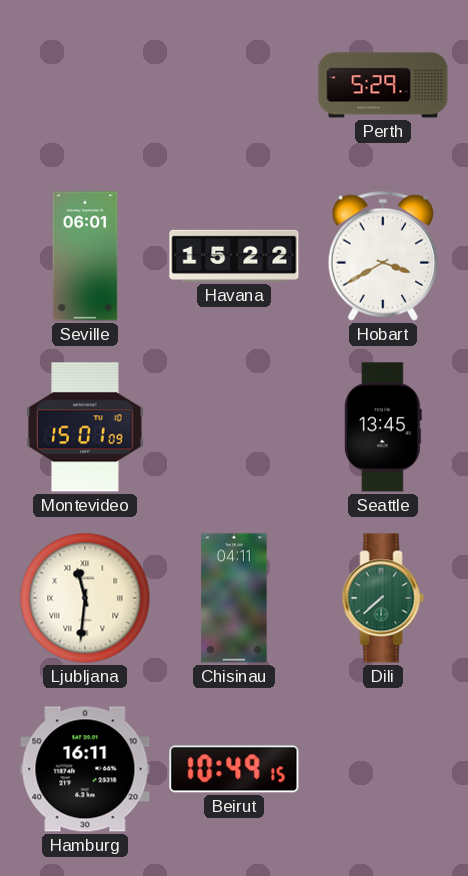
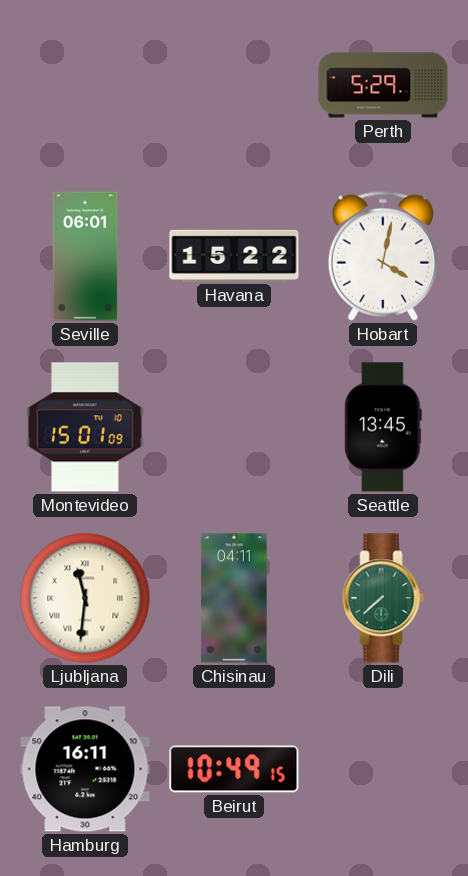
Hobart: 3:40 -> 4:02 (382, 256)
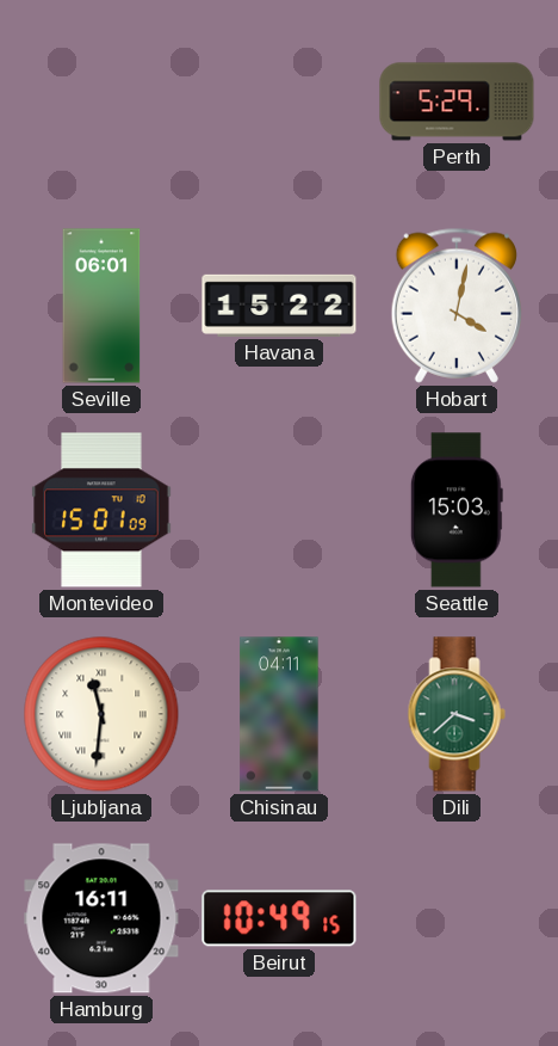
Seattle: 13:45 -> 15:03 (457, 510)
Dili: 7:38 -> 3:38 (457, 714)
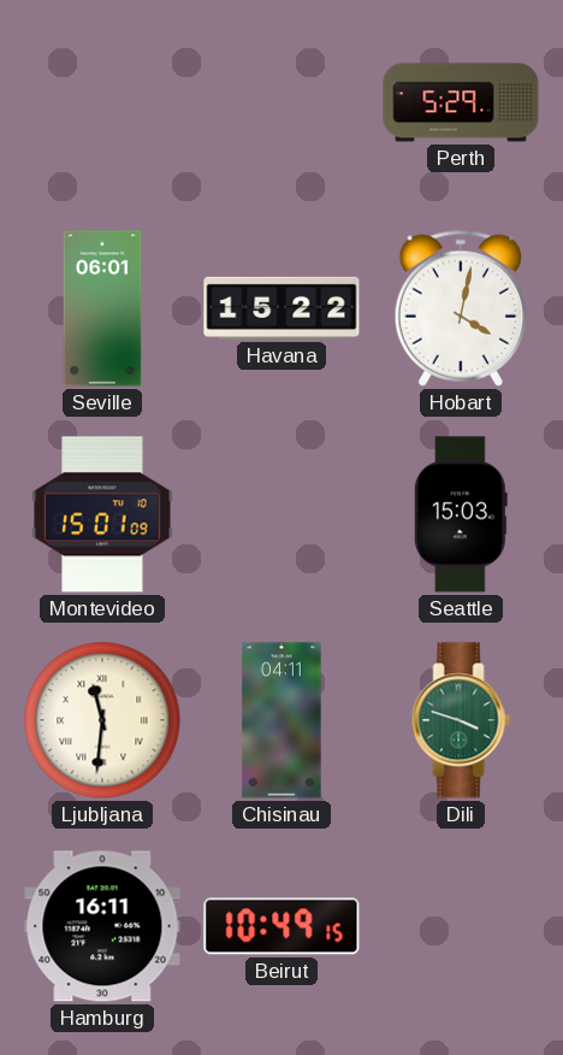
Dili: 3:38 -> 3:48 (461, 720)
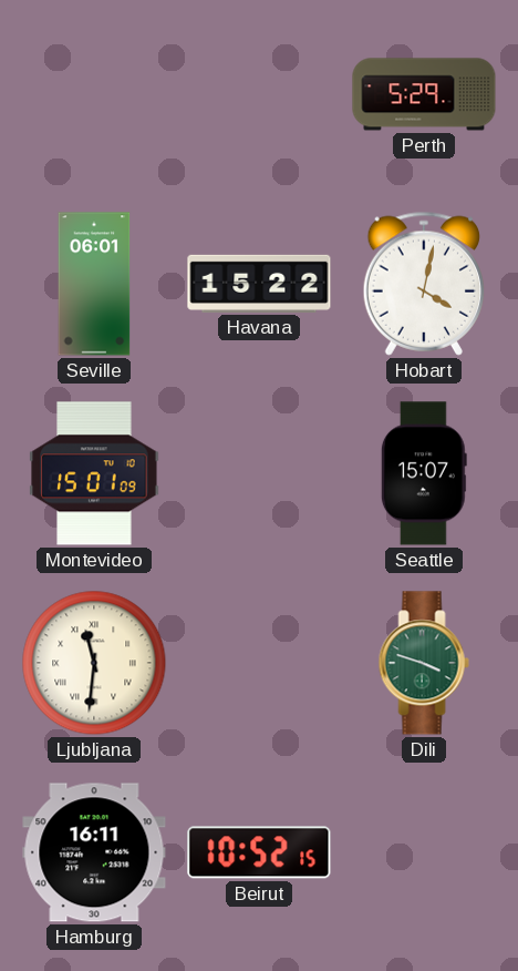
Seattle: 15:03 -> 15:07 (424, 473)
Chisinau: 04:11 -> none (281, 720)
Beirut: 10:49 -> 10:52 (259, 852)
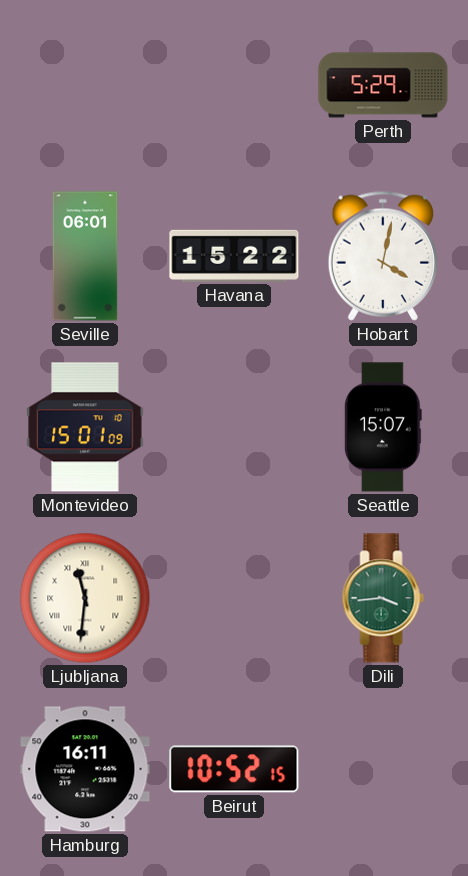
Dili: 3:48 -> 3:44 (383, 598)
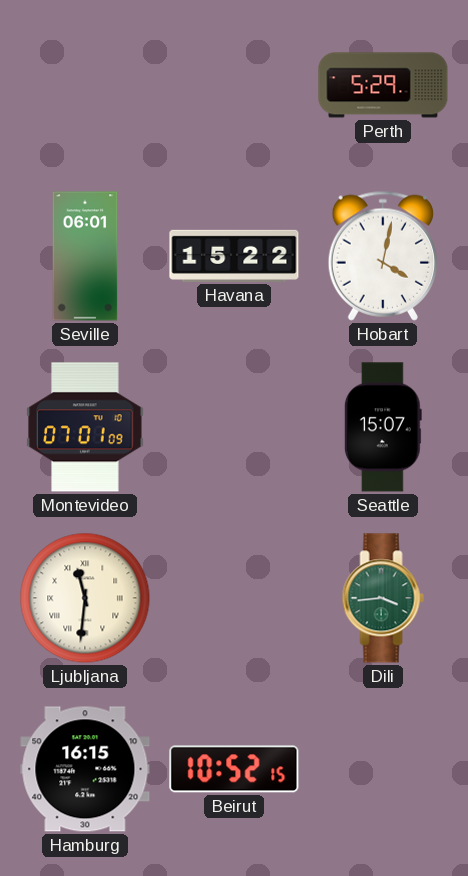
Montevideo: 15:01 -> 07:01 (85, 427)
Hamburg: 16:11 -> 16:15 (85, 769)
